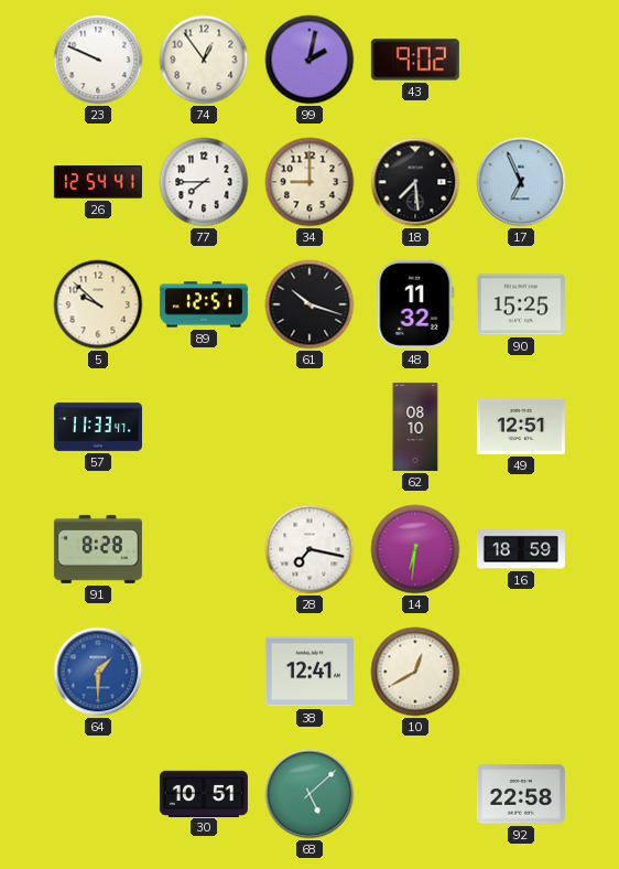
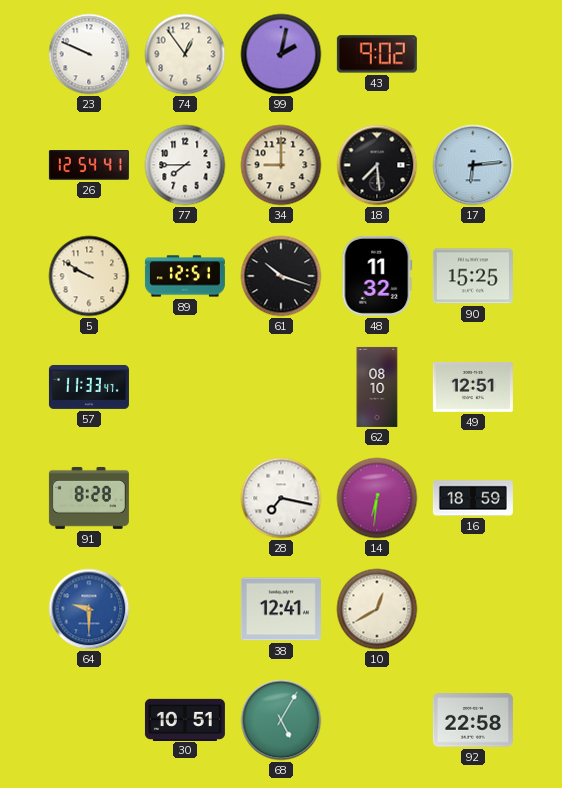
17: 6:56 -> 6:14 (473, 165)
5: 9:52 -> 9:50 (89, 276)
64: 1:30 -> 9:30 (89, 609)
68: 5:08 -> 5:05 (281, 720)
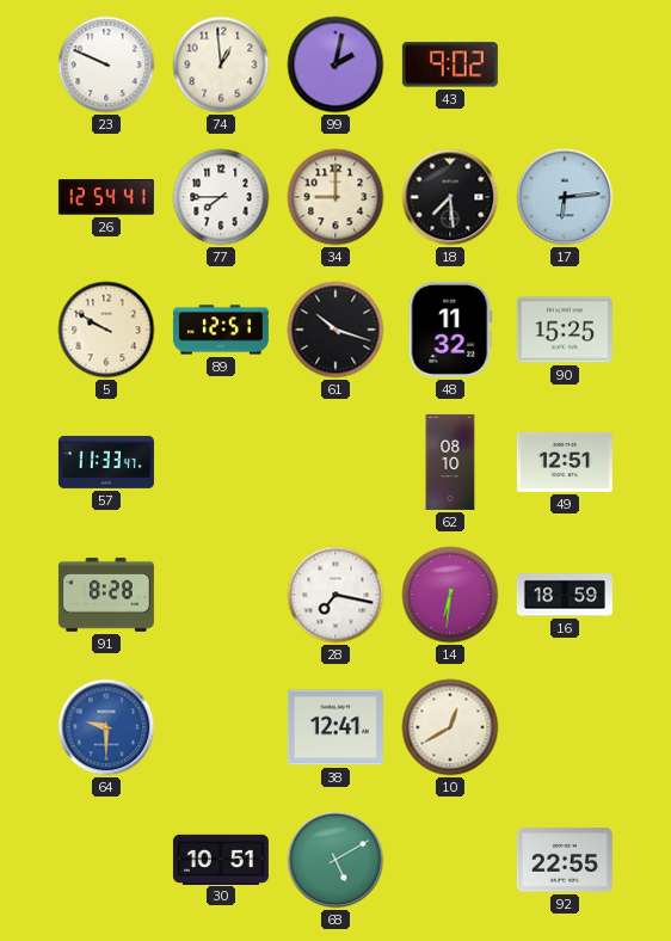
74: 12:54 -> 12:59 (221, 64)
68: 5:05 -> 5:10 (335, 860)
92: 22:58 -> 22:55 (565, 860)
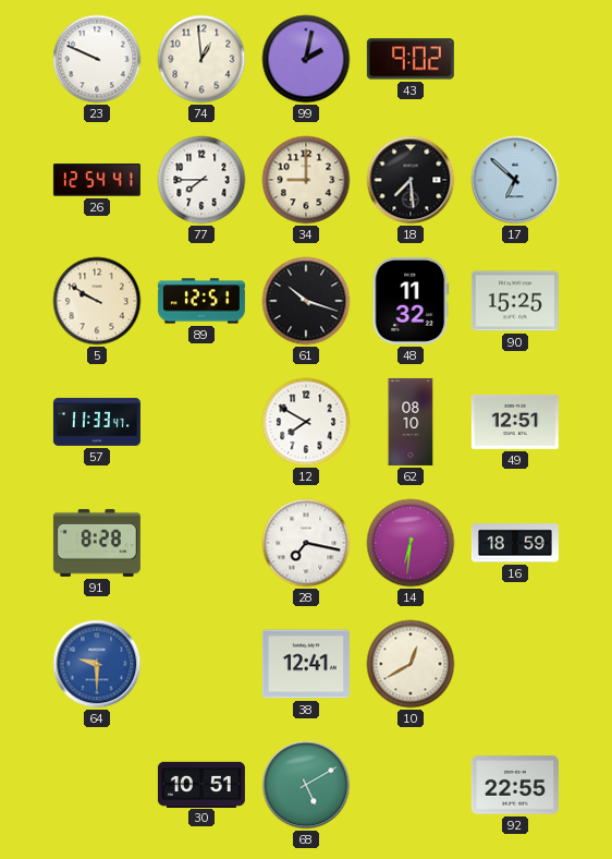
17: 6:14 -> 6:52 (515, 180)
12: none -> 7:50 (306, 422)
